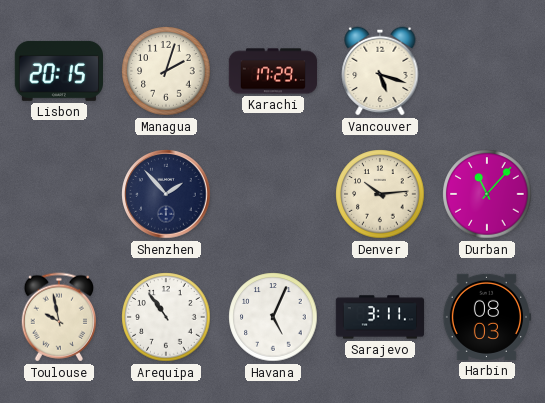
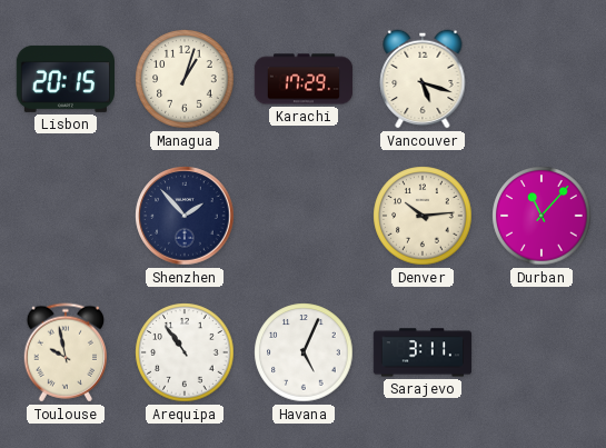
Managua: 2:03 -> 1:03 (185, 79)
Harbin: 08:03 -> none (486, 317)
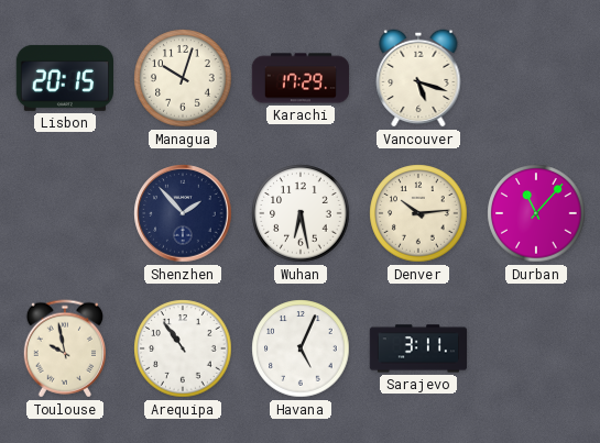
Managua: 1:03 -> 10:03 (183, 78)
Wuhan: none -> 6:28 (301, 213)
